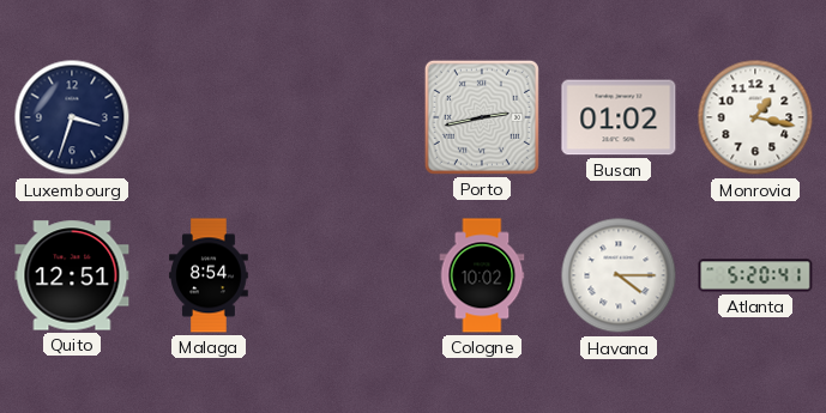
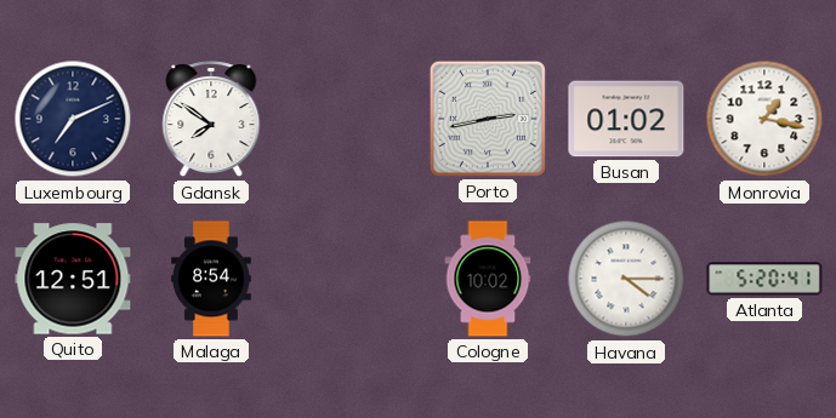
Luxembourg: 3:33 -> 7:11 (73, 119)
Gdansk: none -> 7:51 (211, 120)
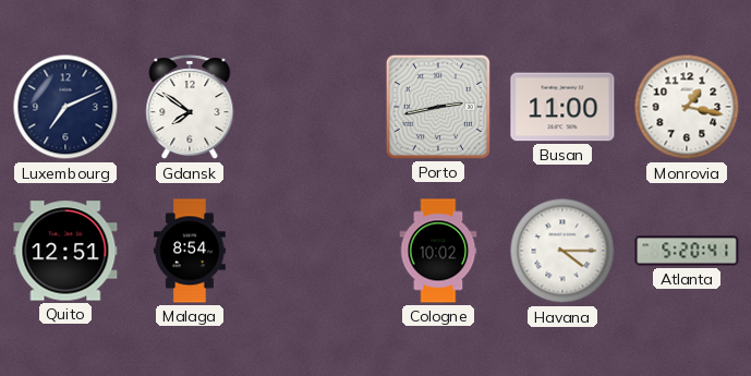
Busan: 01:02 -> 11:00 (562, 107)
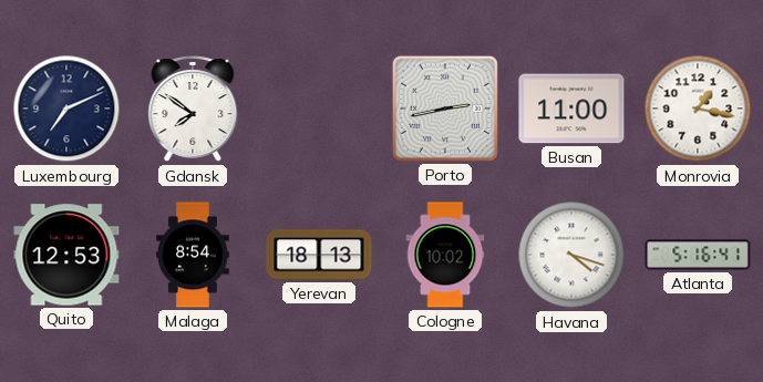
Quito: 12:51 -> 12:53 (66, 255)
Yerevan: none -> 18:13 (319, 255)
Havana: 4:15 -> 4:18 (571, 255)
Atlanta: 5:20 -> 5:16 (698, 255)
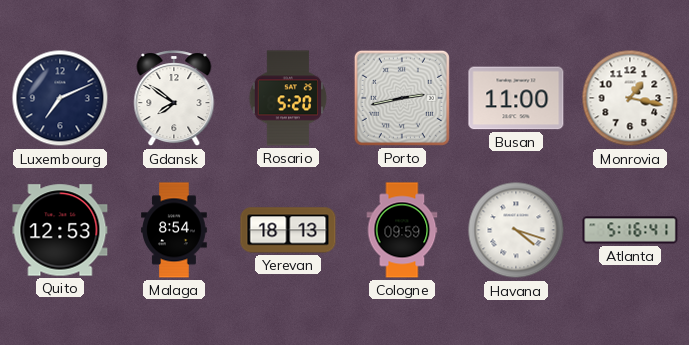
Rosario: none -> 5:20 (288, 98)
Cologne: 10:02 -> 09:59 (402, 230)
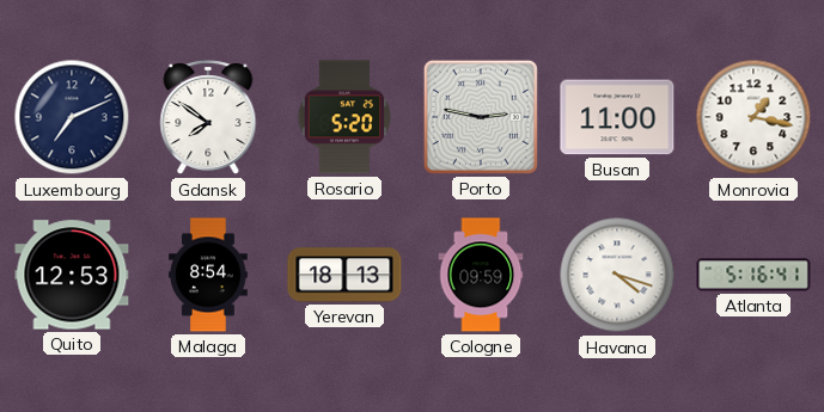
Porto: 2:43 -> 2:47 (481, 117)
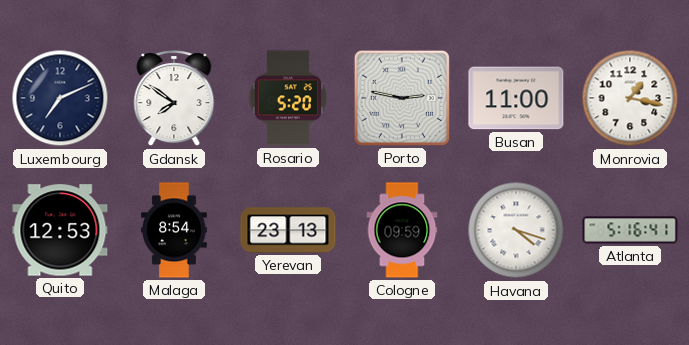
Yerevan: 18:13 -> 23:13 (288, 230)
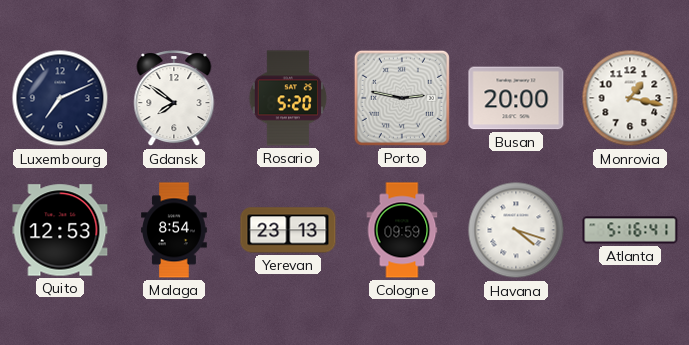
Busan: 11:00 -> 20:00 (516, 98)
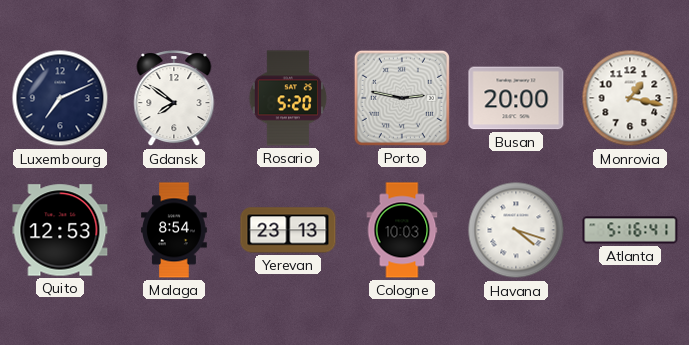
Cologne: 09:59 -> 10:03 (402, 230)
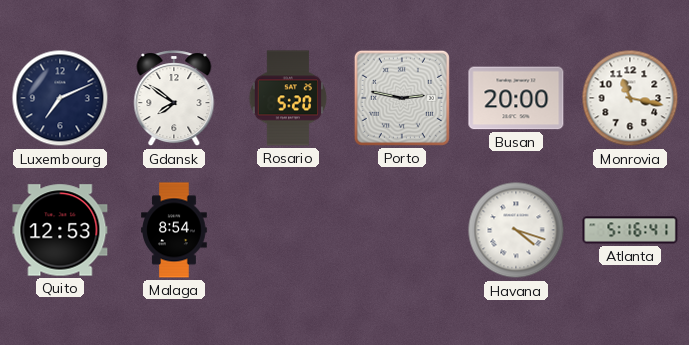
Monrovia: 1:17 -> 11:17 (630, 98)
Yerevan: 23:13 -> none (288, 230)
Cologne: 10:03 -> none (402, 230)
